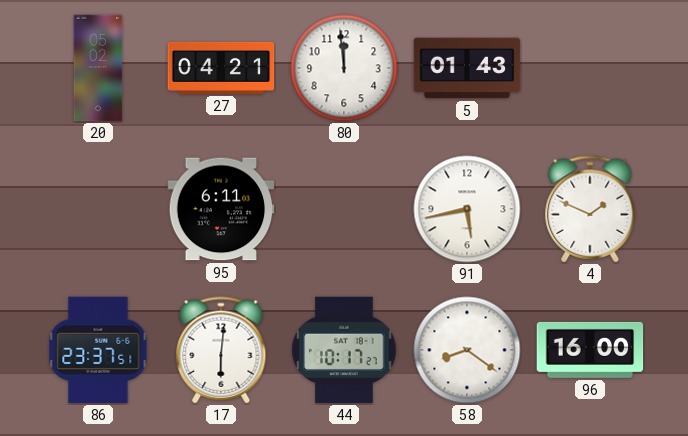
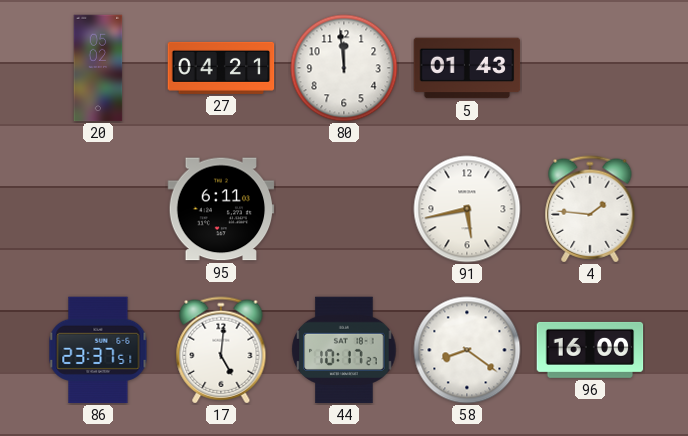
4: 1:49 -> 1:46 (590, 209)
17: 6:01 -> 5:01 (221, 350)
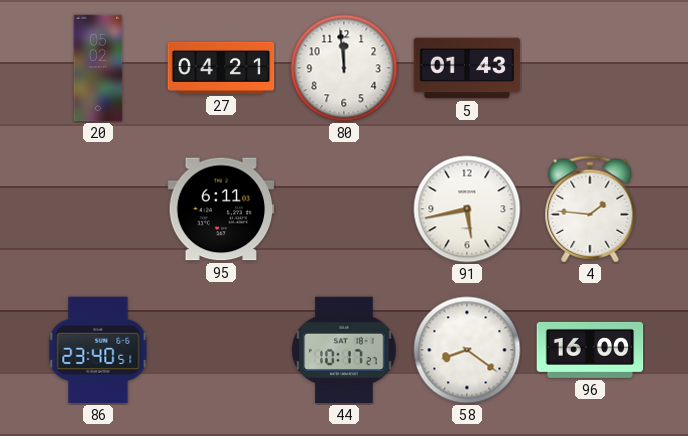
86: 23:37 -> 23:40 (98, 350)
17: 5:01 -> none (221, 350)
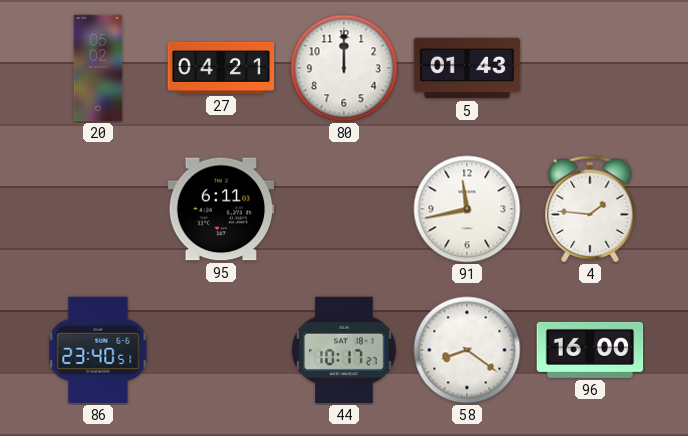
80: 11:59 -> 12:00 (344, 68)
91: 5:43 -> 11:43 (467, 209)
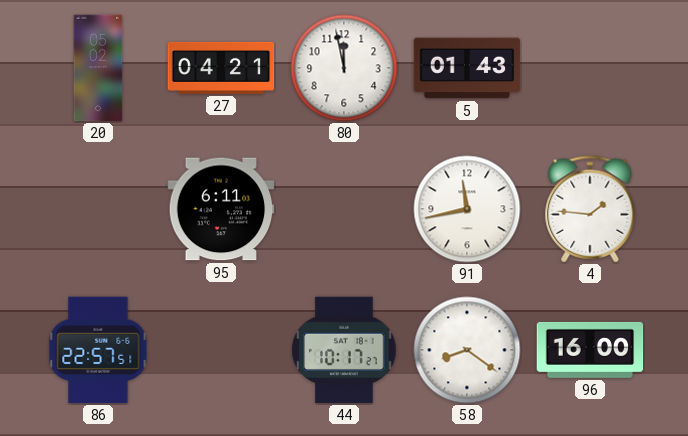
80: 12:00 -> 11:58 (344, 68)
86: 23:40 -> 22:57 (98, 350)
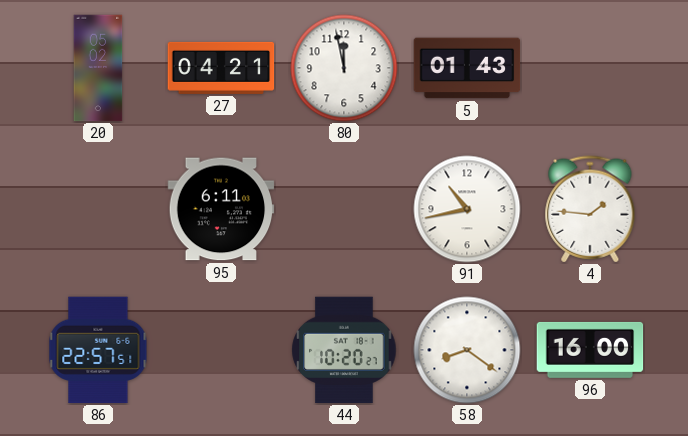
91: 11:43 -> 10:43 (467, 209)
44: 10:17 -> 10:20 (344, 350)
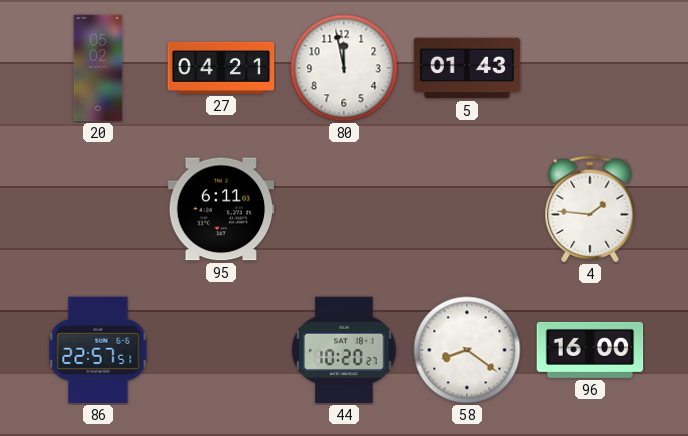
91: 10:43 -> none (467, 209)
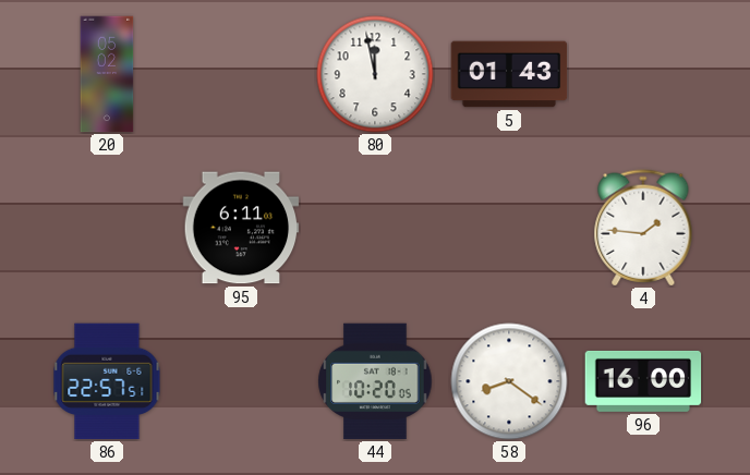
27: 04:21 -> none (221, 68)
44: 10:20:27 -> 10:20:05 (375, 381)
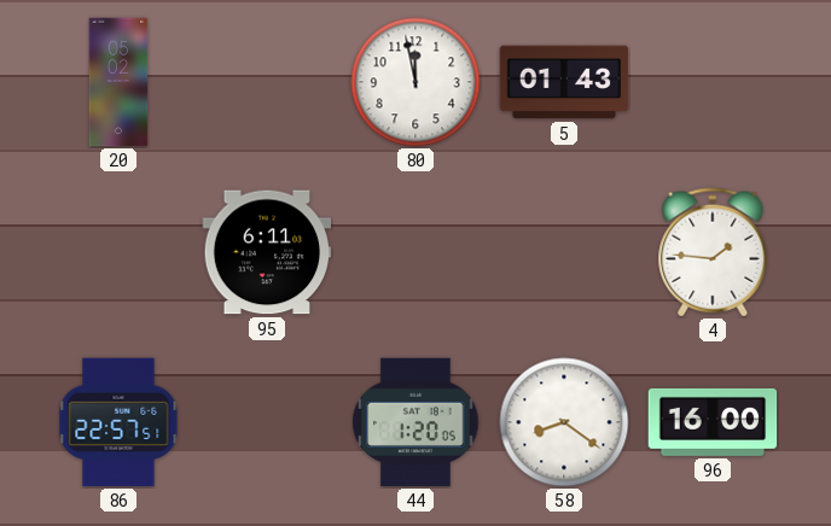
44: 10:20 -> 1:20 (415, 422)
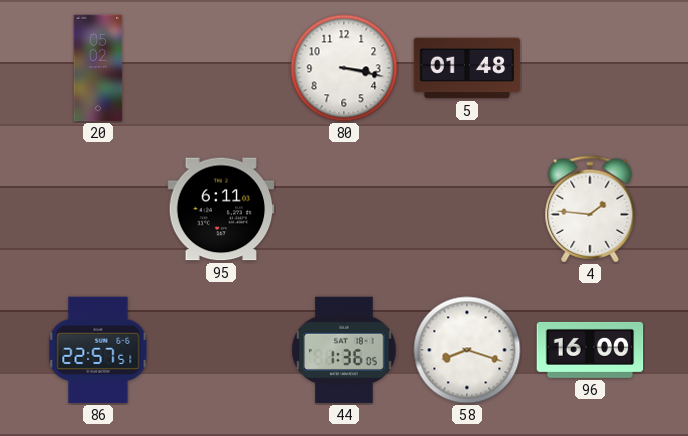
80: 11:58 -> 3:17 (344, 68)
5: 01:43 -> 01:48 (467, 68)
44: 1:20 -> 1:36 (344, 350)
58: 8:21 -> 8:18 (467, 350)
